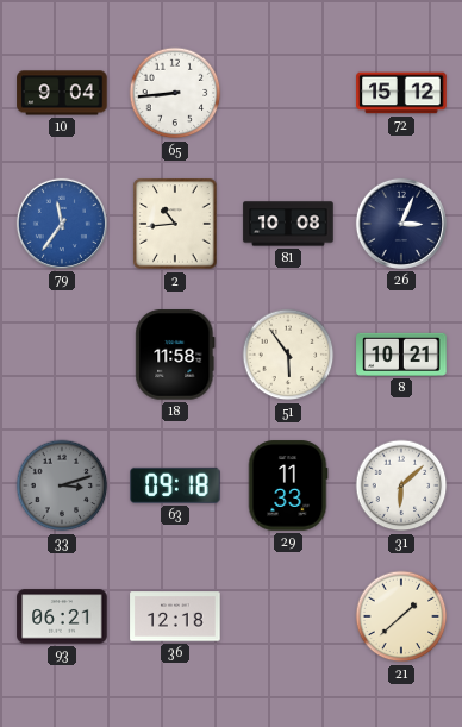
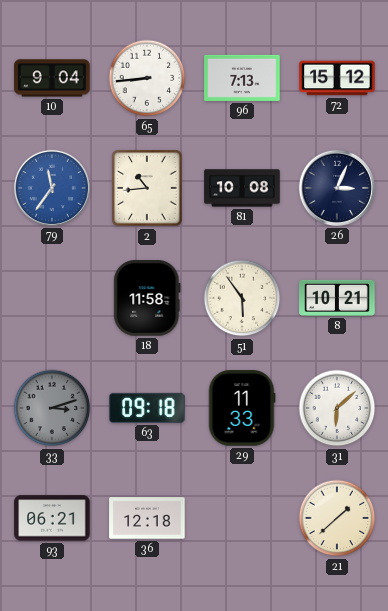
96: none -> 7:13 (242, 78)
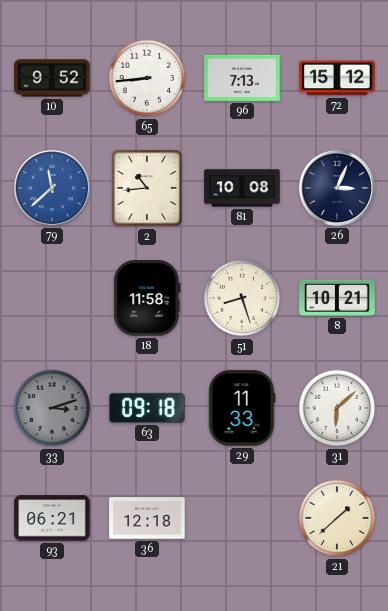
10: 9:04 -> 9:52 (52, 78)
79: 11:36 -> 11:38 (52, 188)
51: 5:54 -> 8:27 (242, 298)
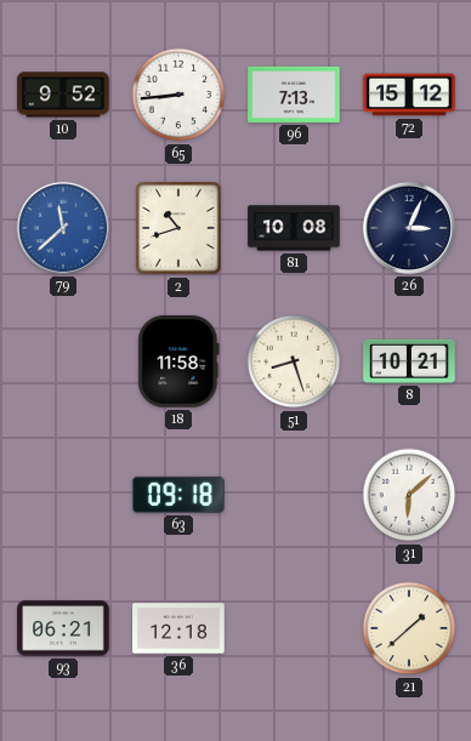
2: 10:44 -> 10:42 (178, 228)
33: 3:12 -> none (52, 408)
29: 11:33 -> none (242, 408)
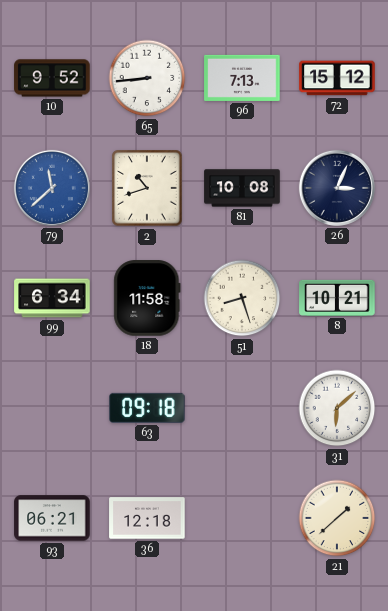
99: none -> 6:34 (52, 298)
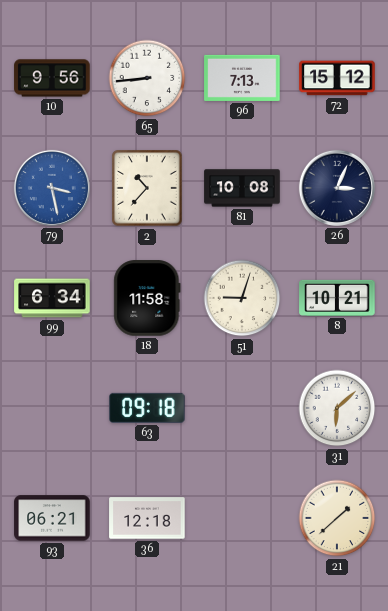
10: 9:52 -> 9:56 (52, 78)
79: 11:38 -> 3:28 (52, 188)
2: 10:42 -> 10:37 (147, 188)
51: 8:27 -> 9:03 (242, 298)
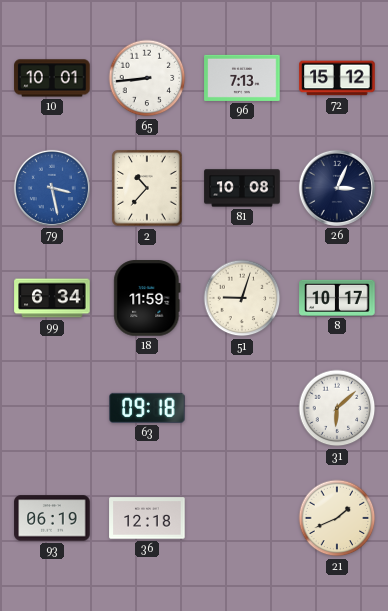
10: 9:56 -> 10:01 (52, 78)
18: 11:58 -> 11:59 (147, 298)
8: 10:21 -> 10:17 (337, 298)
93: 06:21 -> 06:19 (52, 518)
21: 1:38 -> 1:41 (337, 518)
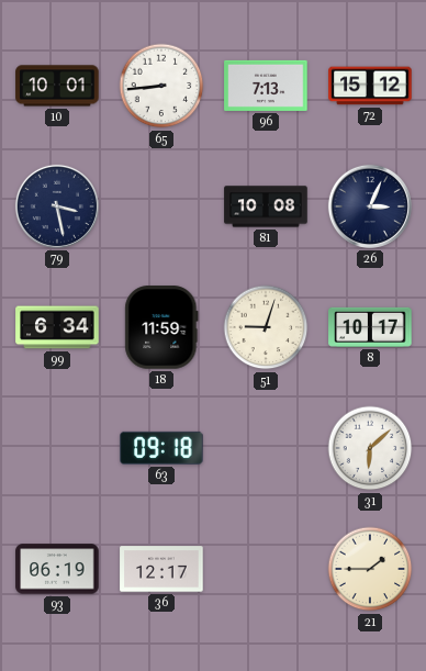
79 dial: blue -> navy (57, 206)
2: 10:37 -> none (147, 188)
36: 12:18 -> 12:17 (161, 569)
21: 1:41 -> 1:45 (370, 569)
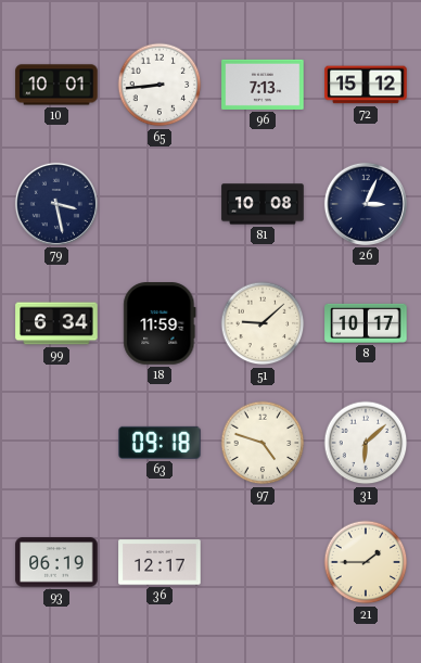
51: 9:03 -> 9:08 (263, 323)
97: none -> 4:48 (263, 443)
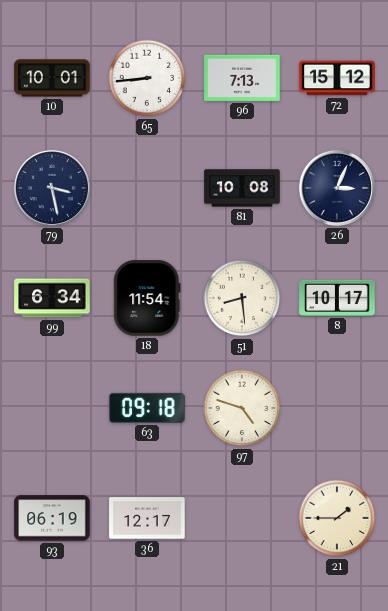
18: 11:59 -> 11:54 (147, 298)
51: 9:08 -> 8:29 (242, 298)
31: 6:08 -> none (366, 443)
